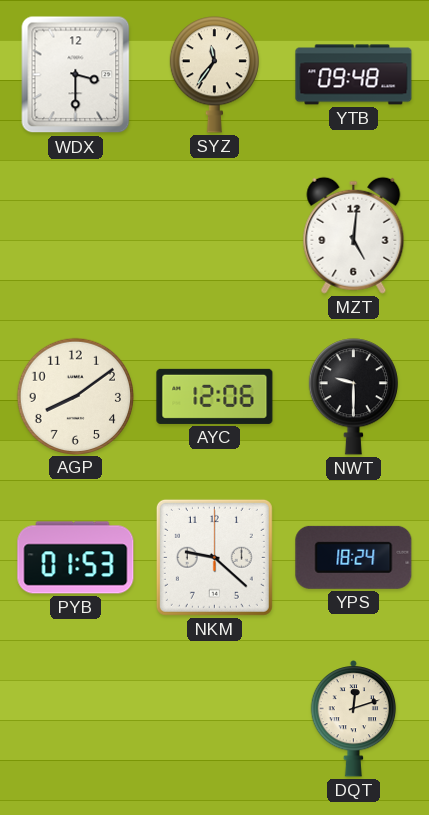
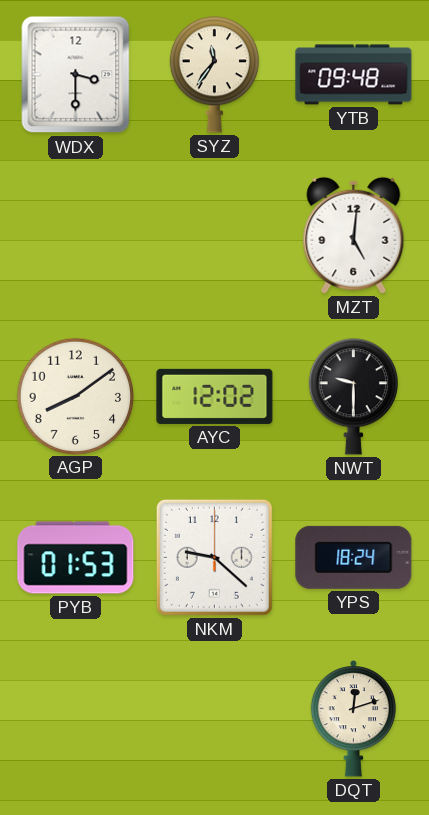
AYC: 12:06 -> 12:02 (215, 396)
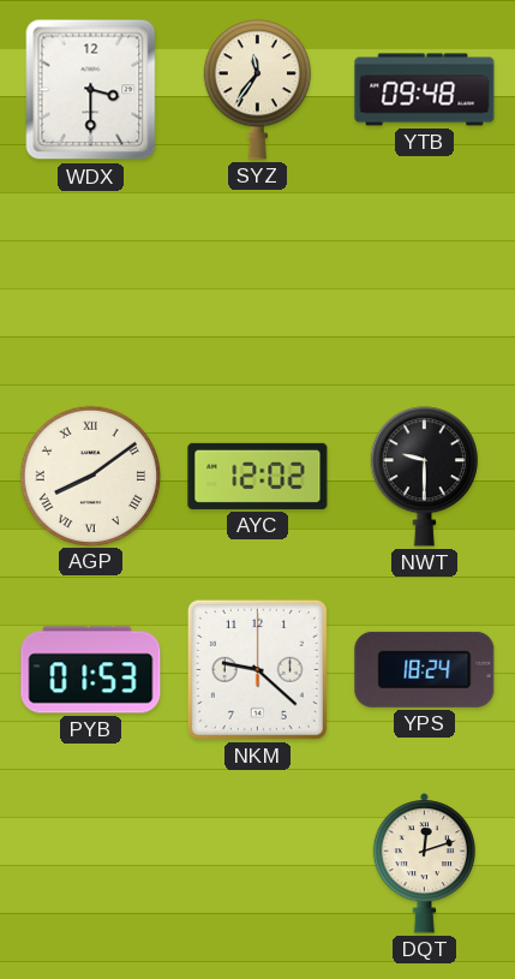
MZT: 5:01 -> none (354, 235)
AGP numerals: Arabic -> Roman (90, 476)
